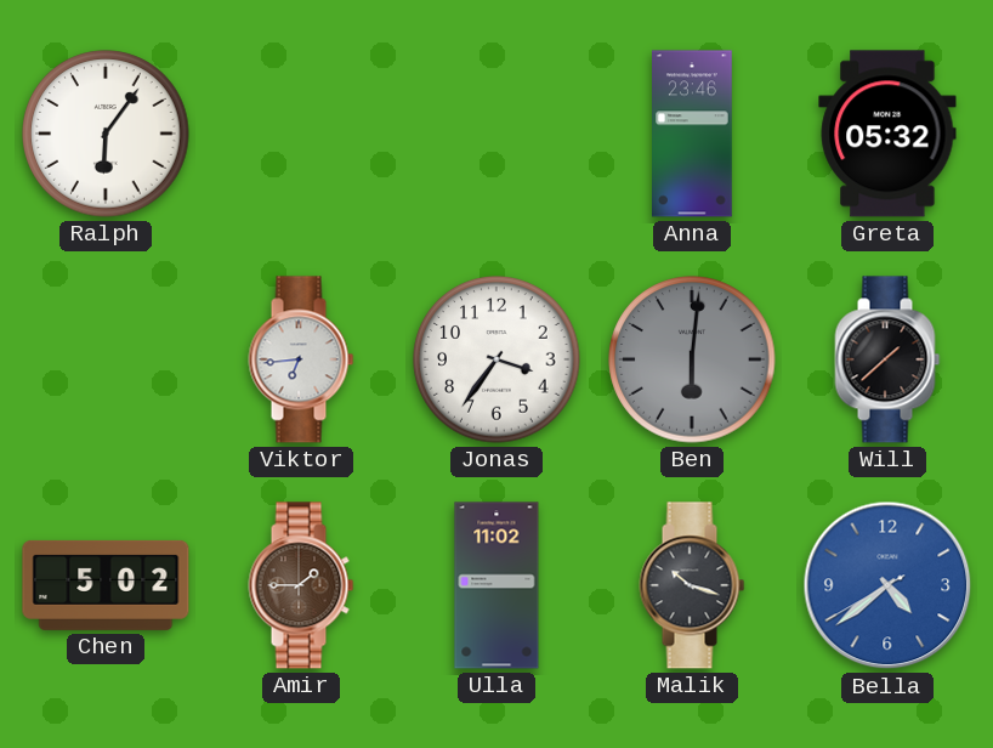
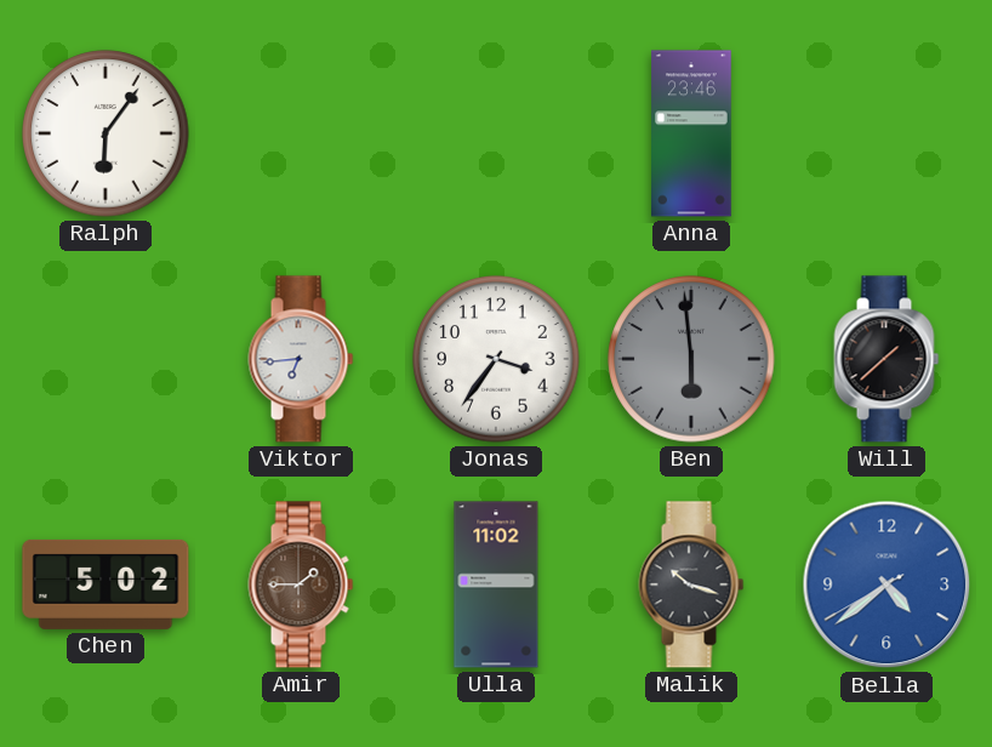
Greta: 05:32 -> none (887, 134)
Ben: 6:01 -> 5:59 (691, 359)
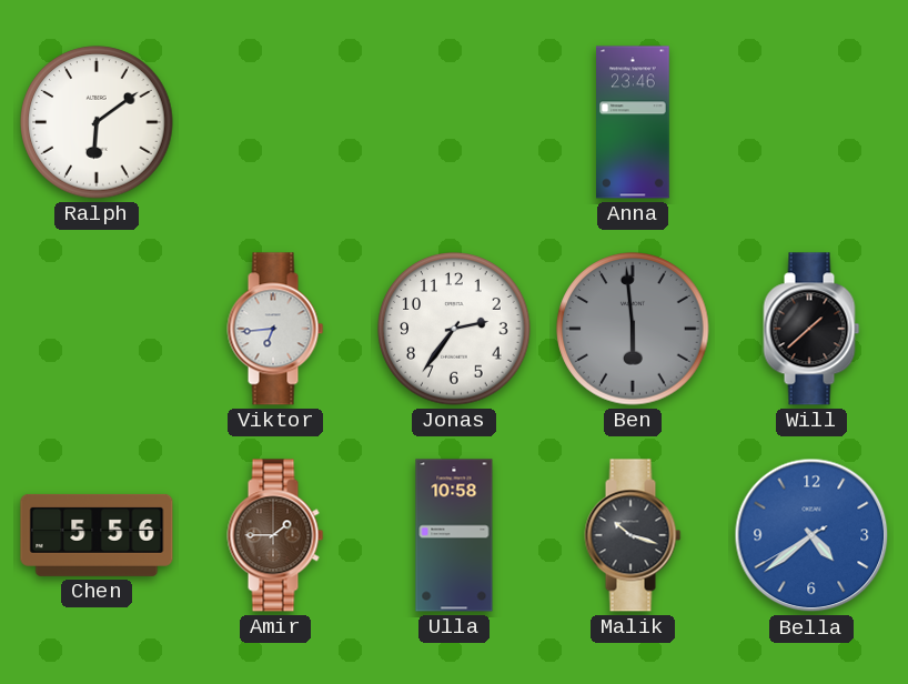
Ralph: 6:06 -> 6:09 (97, 122)
Jonas: 3:36 -> 2:36 (454, 329)
Chen: 5:02 -> 5:56 (97, 535)
Ulla: 11:02 -> 10:58 (454, 535)
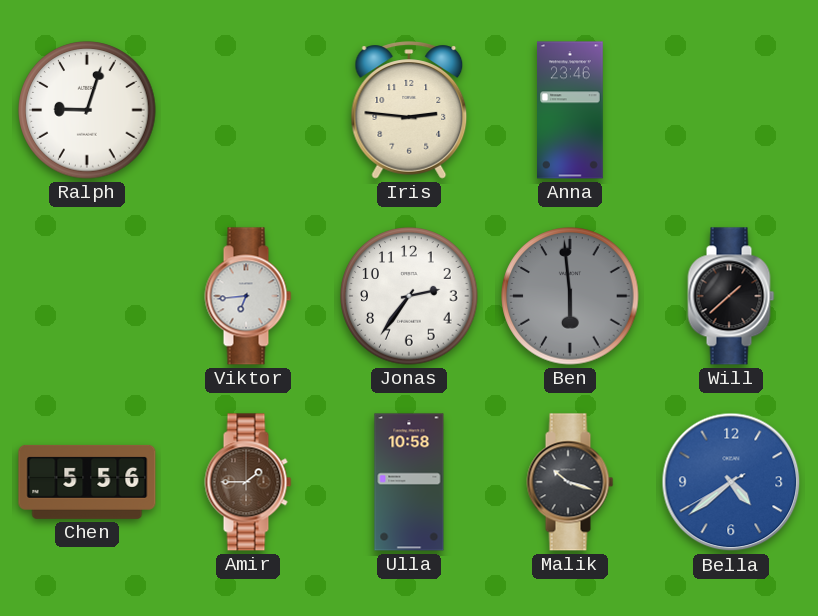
Ralph: 6:09 -> 9:03 (87, 110)
Iris: none -> 2:46 (409, 110)
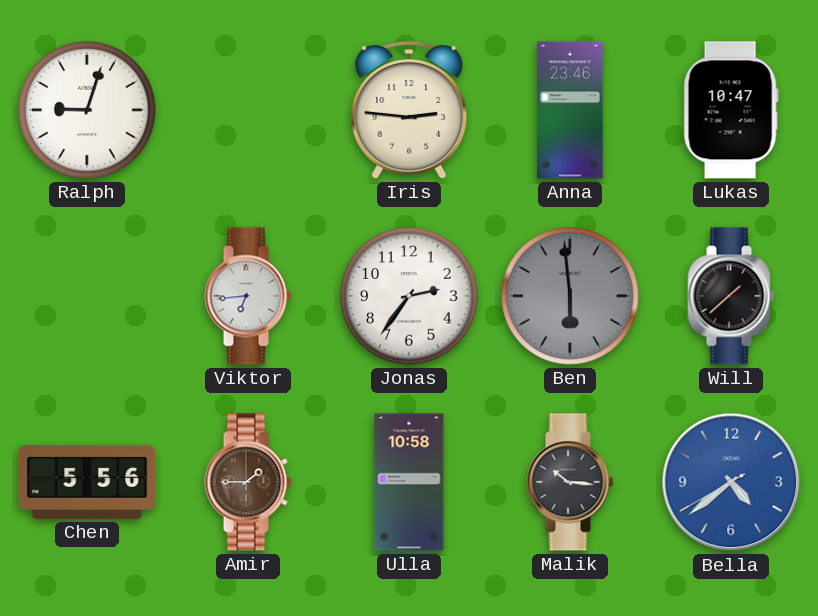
Lukas: none -> 10:47 (731, 110)
Malik: 10:18 -> 10:16 (570, 482)
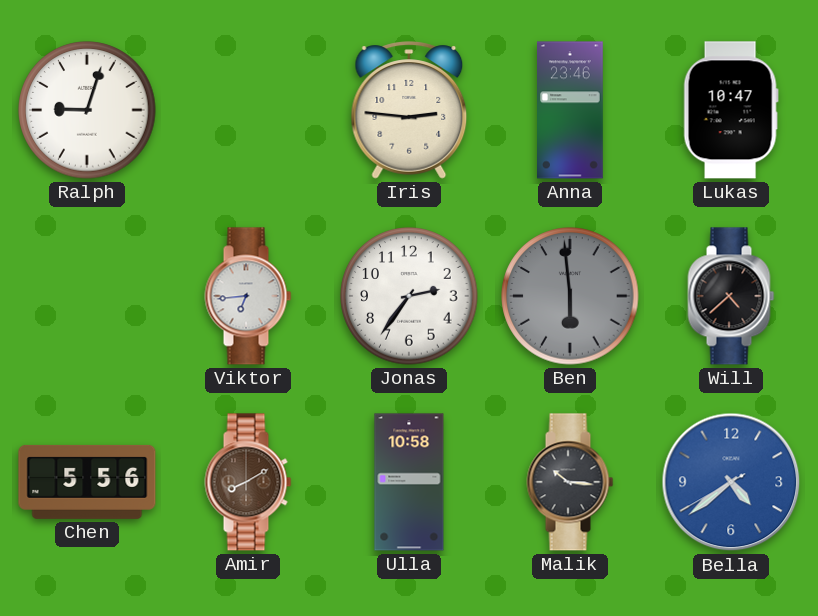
Will: 1:38 -> 4:38 (731, 296)
Amir: 1:45 -> 8:10 (248, 482)
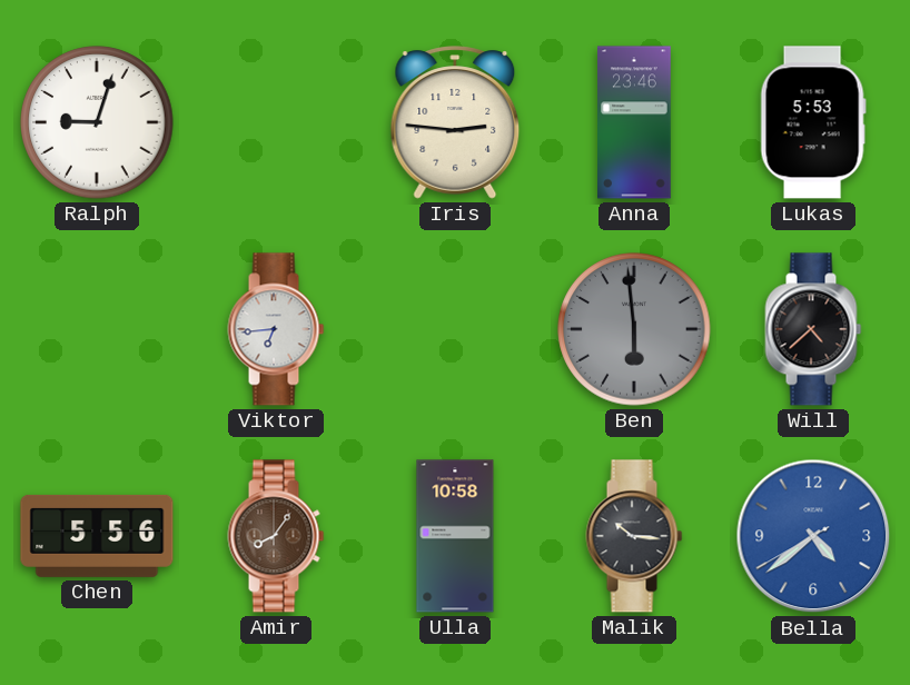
Lukas: 10:47 -> 5:53 (813, 122)
Jonas: 2:36 -> none (409, 296)
Amir: 8:10 -> 8:06 (276, 536)
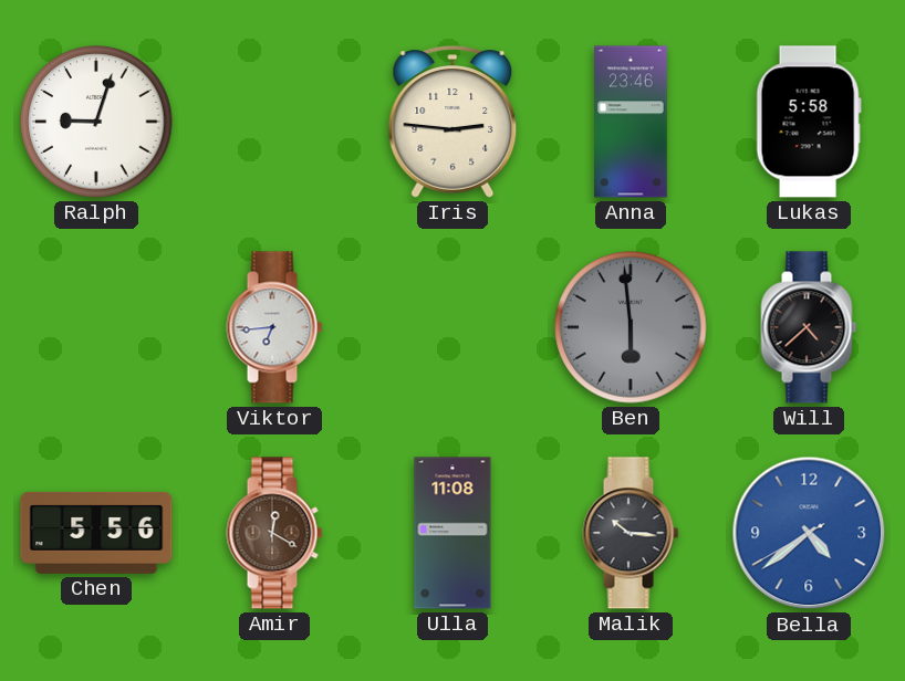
Lukas: 5:53 -> 5:58 (809, 122)
Amir: 8:06 -> 12:20 (274, 533)
Ulla: 10:58 -> 11:08 (452, 533)
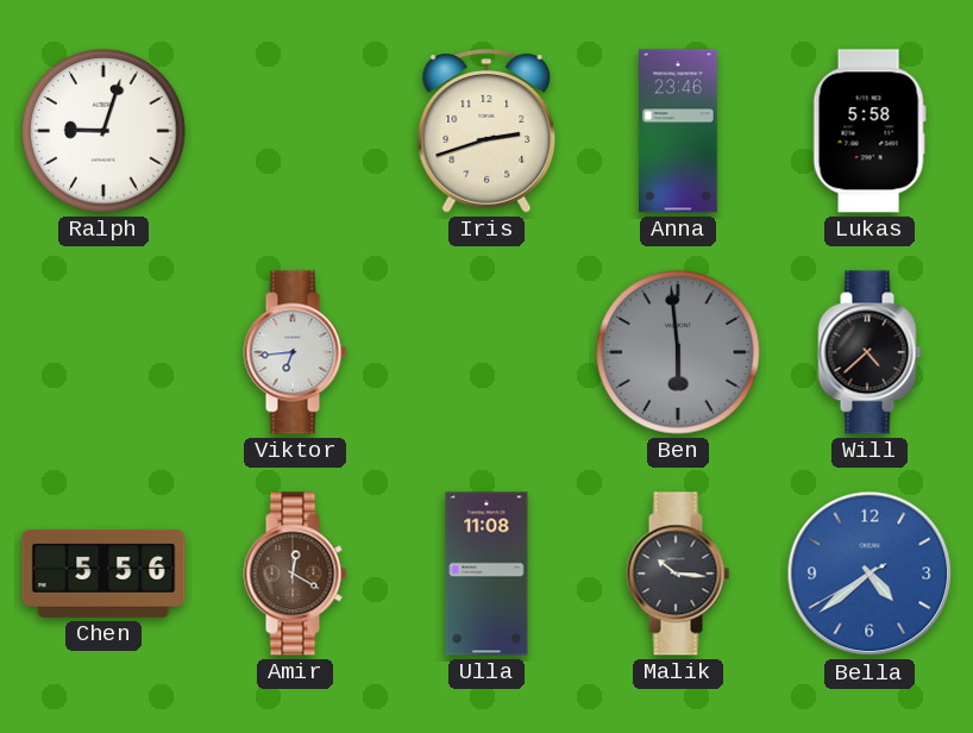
Iris: 2:46 -> 2:42 (486, 131)
